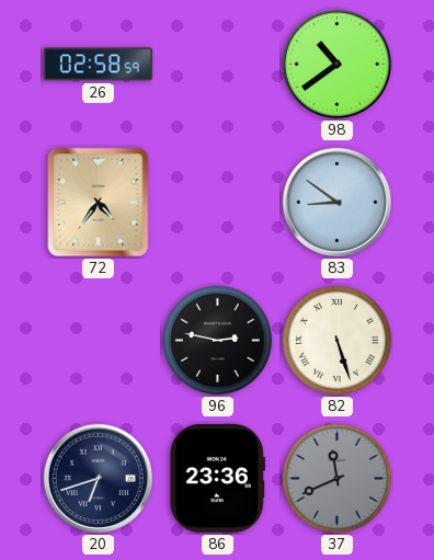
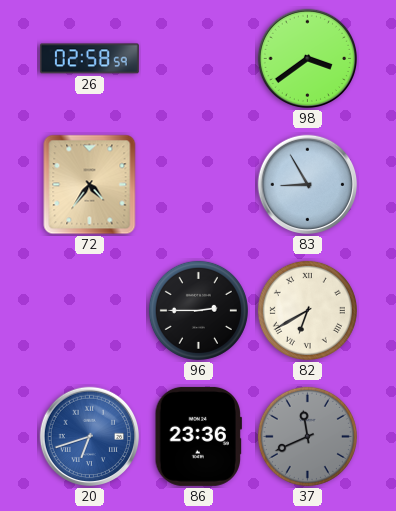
98: 10:39 -> 3:39 (308, 59)
83: 8:51 -> 8:55 (308, 185)
96: 2:47 -> 2:45 (198, 310)
82: 5:27 -> 6:40 (307, 310)
20 dial: navy -> blue (90, 437)
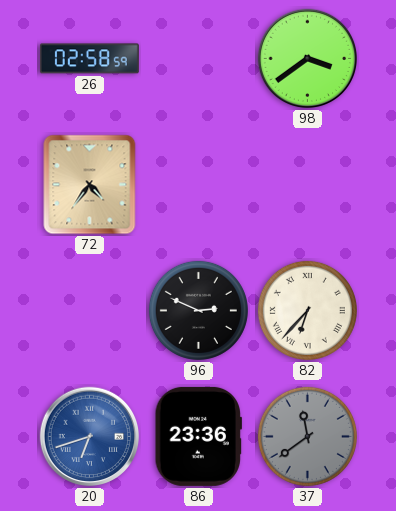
83: 8:55 -> none (308, 185)
96: 2:45 -> 2:49 (198, 310)
82: 6:40 -> 6:37 (307, 310)
37: 11:41 -> 11:39 (307, 436)
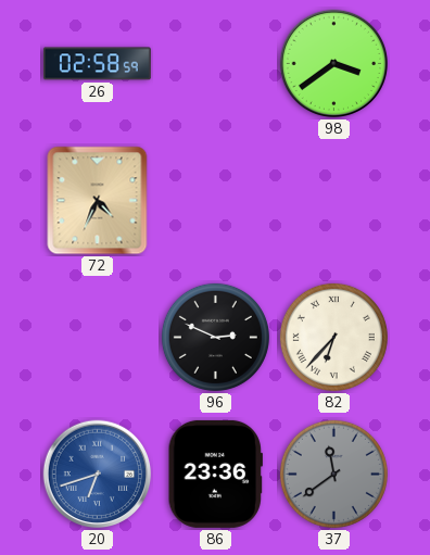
72: 4:36 -> 4:34 (98, 201)
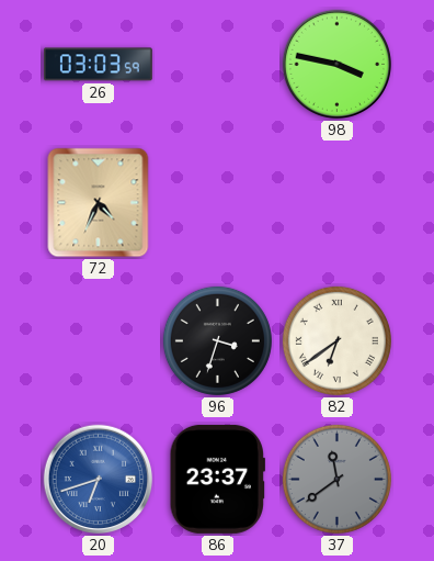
26: 02:58 -> 03:03 (98, 65)
98: 3:39 -> 3:47 (338, 65)
96: 2:49 -> 3:33 (217, 340)
82: 6:37 -> 6:39 (336, 340)
86: 23:36 -> 23:37 (217, 479)
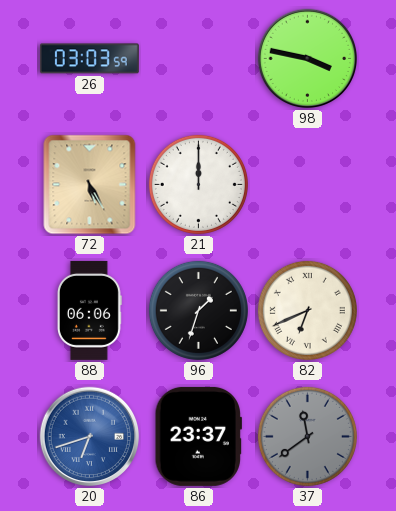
72: 4:34 -> 5:25 (90, 185)
21: none -> 12:00 (198, 184)
88: none -> 06:06 (89, 310)
96: 3:33 -> 1:33 (198, 310)
82: 6:39 -> 6:41 (307, 310)
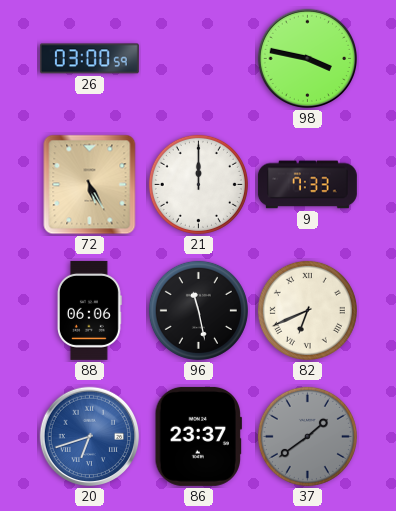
26: 03:03 -> 03:00 (89, 59)
9: none -> 7:33 (307, 185)
96: 1:33 -> 11:28 (198, 310)
37: 11:39 -> 1:39 (307, 436)
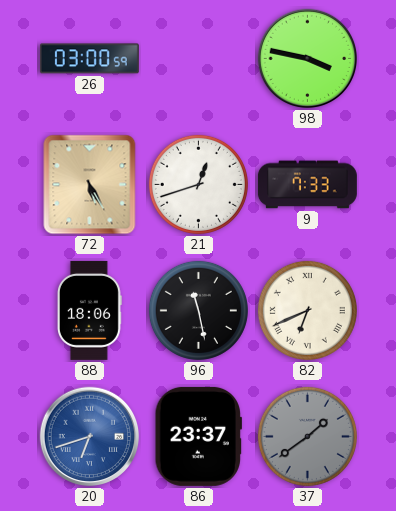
21: 12:00 -> 12:42 (198, 184)
88: 06:06 -> 18:06 (89, 310)
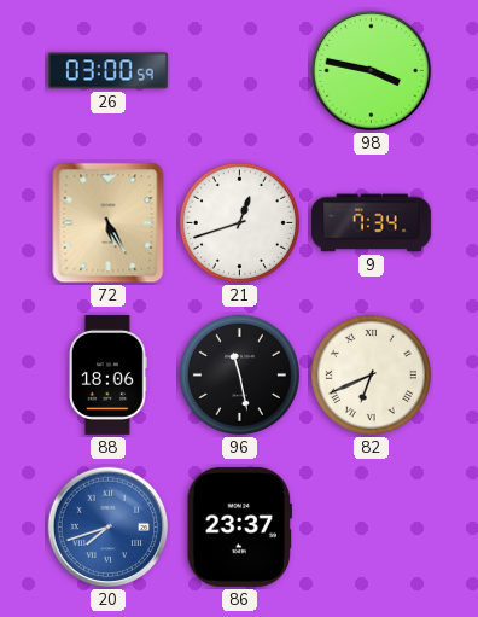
9: 7:33 -> 7:34 (371, 223)
20: 6:42 -> 7:42 (109, 528)
37: 1:39 -> none (307, 436)
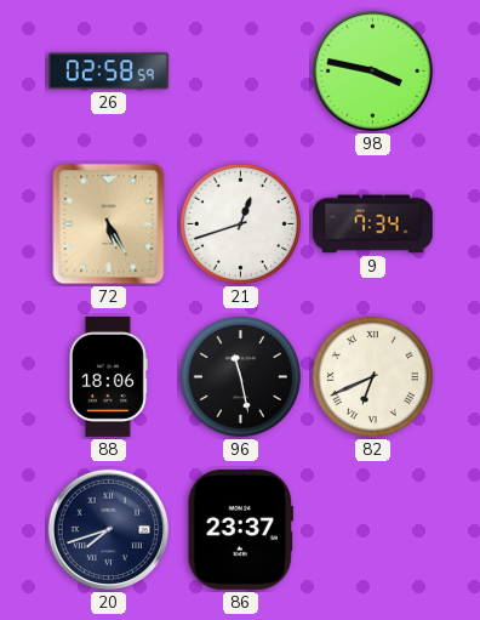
26: 03:00 -> 02:58 (108, 72)
20 dial: blue -> navy (109, 530)
